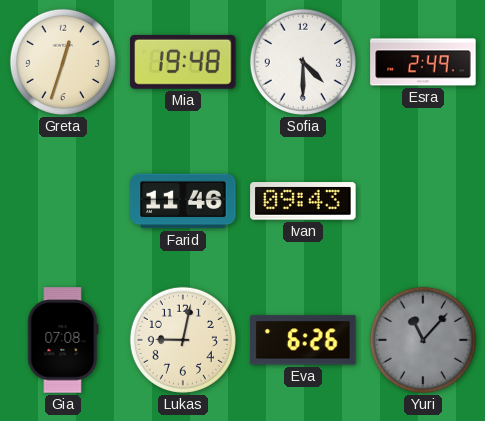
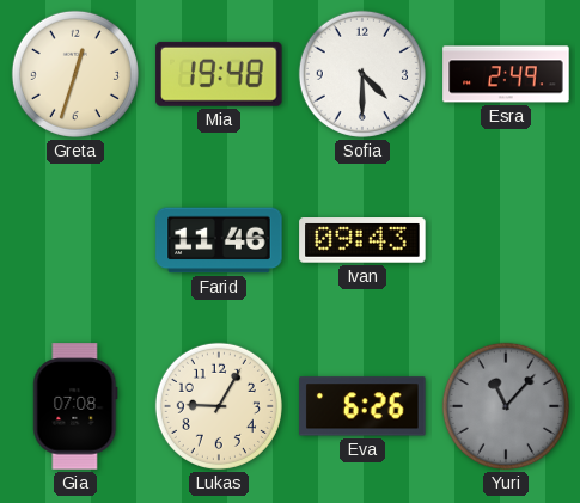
Lukas: 9:02 -> 9:05 (219, 406)
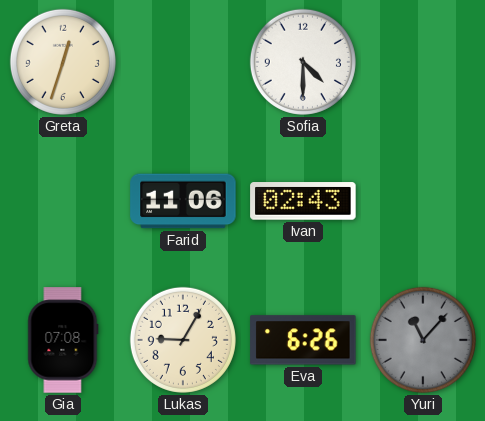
Mia: 19:48 -> none (219, 74)
Esra: 2:49 -> none (506, 74)
Farid: 11:46 -> 11:06 (183, 201)
Ivan: 09:43 -> 02:43 (303, 201)
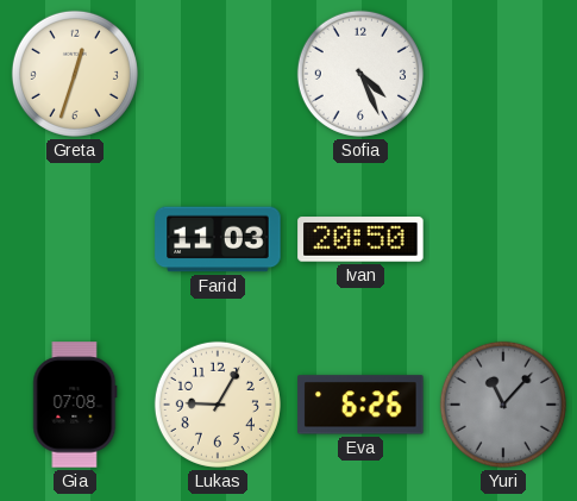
Sofia: 4:30 -> 4:26 (360, 74)
Farid: 11:06 -> 11:03 (218, 239)
Ivan: 02:43 -> 20:50 (360, 239)
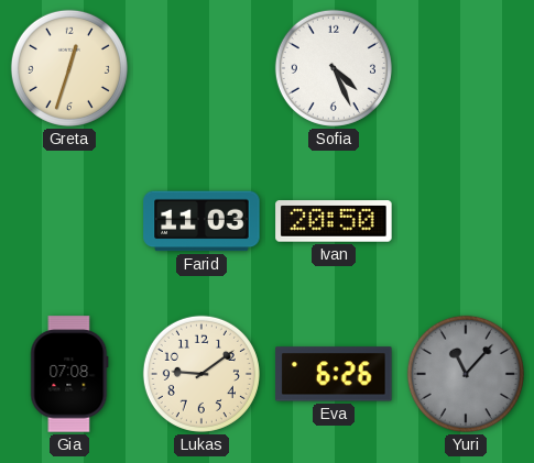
Lukas: 9:05 -> 9:09 (201, 374)
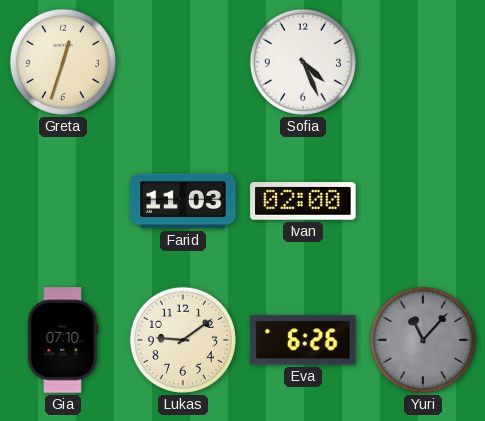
Ivan: 20:50 -> 02:00 (303, 201)
Gia: 07:08 -> 07:10 (63, 340)
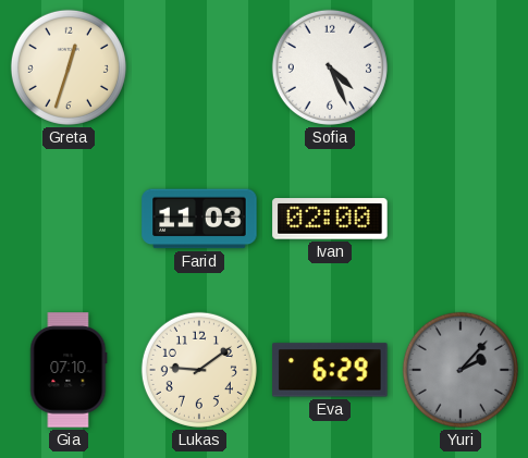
Eva: 6:26 -> 6:29 (330, 370)
Yuri: 11:07 -> 2:07 (461, 370)
